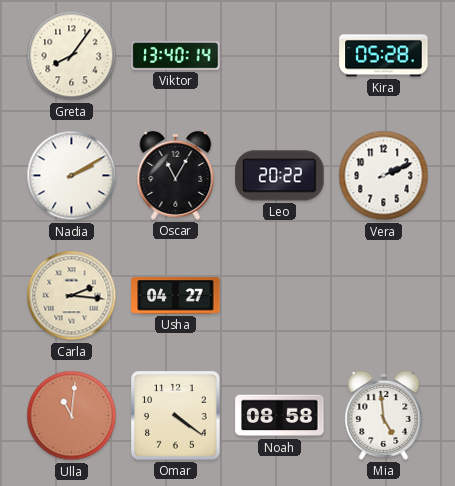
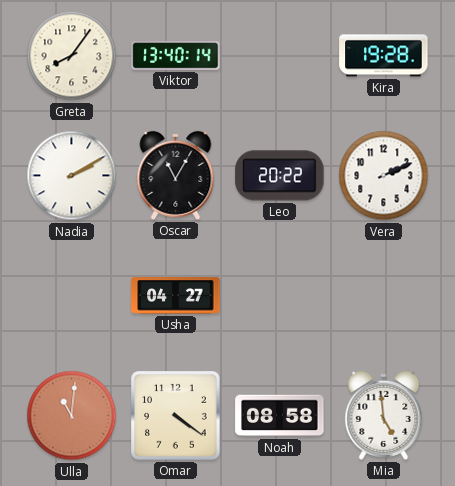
Kira: 05:28 -> 19:28 (384, 56)
Carla: 2:16 -> none (72, 296)
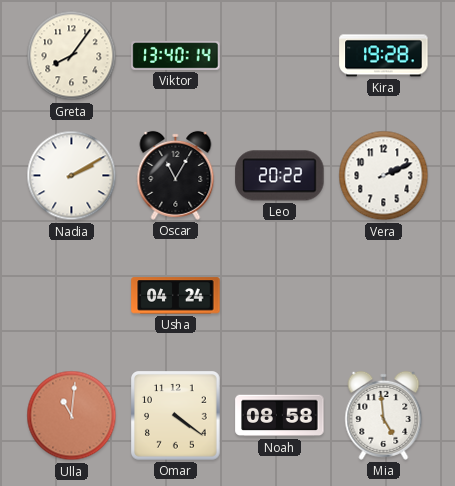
Usha: 04:27 -> 04:24 (176, 296)
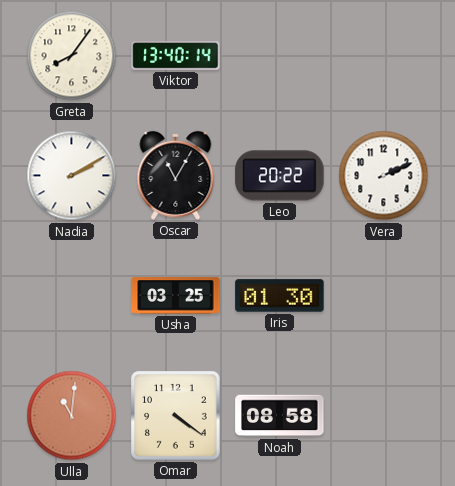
Kira: 19:28 -> none (384, 56)
Usha: 04:24 -> 03:25 (176, 296)
Iris: none -> 01:30 (280, 296)
Mia: 4:59 -> none (384, 415)
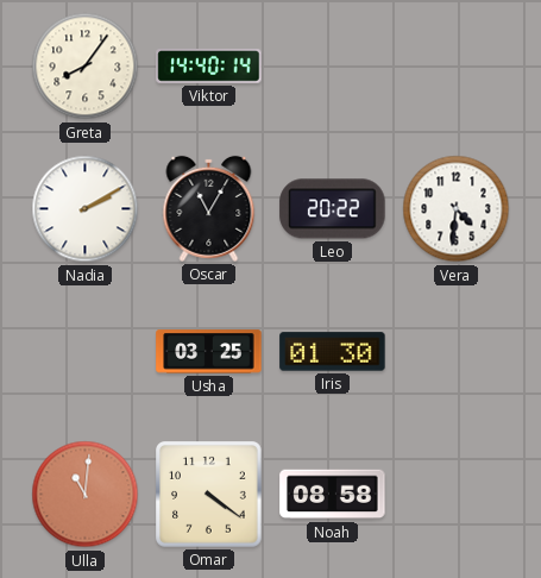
Viktor: 13:40 -> 14:40 (209, 67)
Vera: 2:11 -> 4:31 (457, 209)
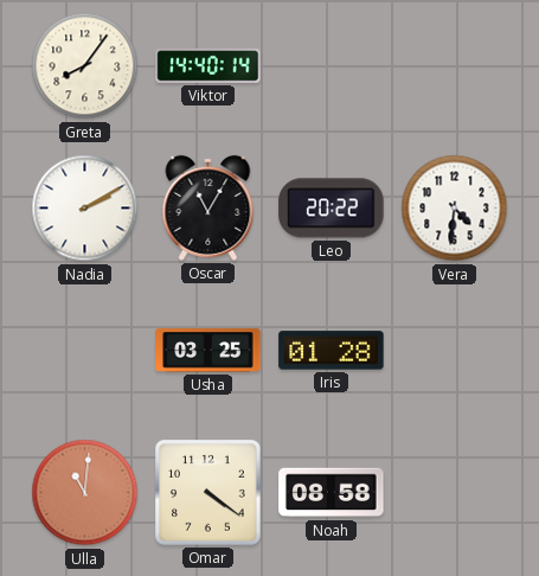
Iris: 01:30 -> 01:28 (332, 351)
